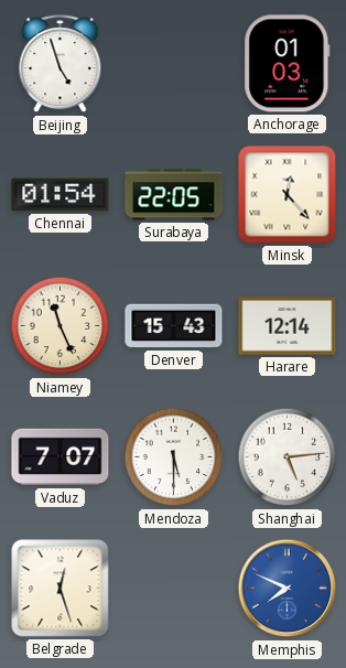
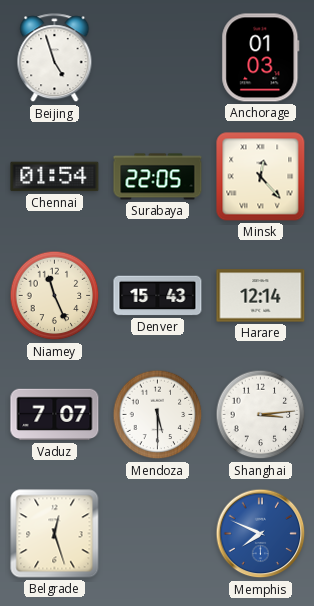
Shanghai: 5:14 -> 3:14 (261, 415)
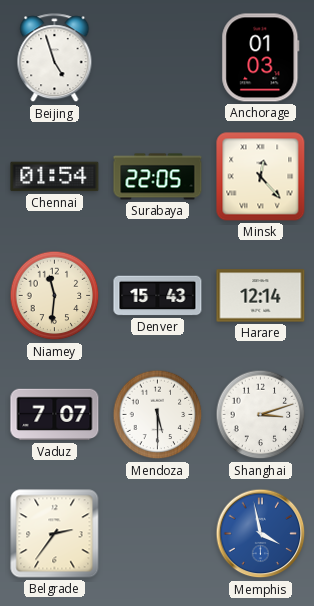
Niamey: 11:26 -> 11:31 (55, 296)
Shanghai: 3:14 -> 3:12 (261, 415)
Belgrade: 12:27 -> 2:36 (55, 534)
Memphis: 7:49 -> 3:58 (261, 534)
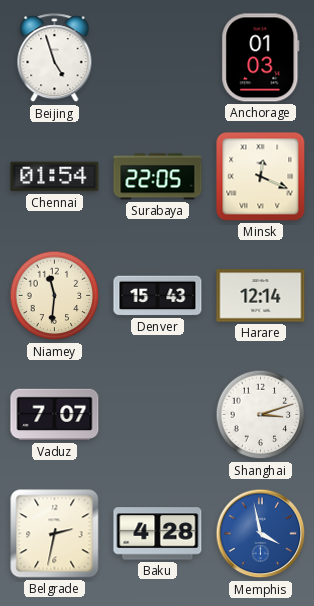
Minsk: 12:23 -> 12:19 (261, 177)
Mendoza: 5:30 -> none (158, 415)
Belgrade: 2:36 -> 2:32 (55, 534)
Baku: none -> 4:28 (158, 534)
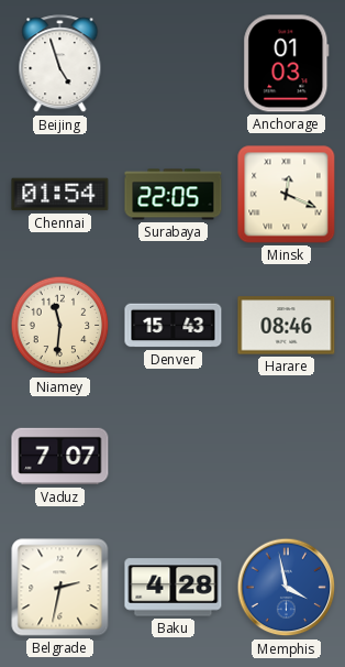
Harare: 12:14 -> 08:46 (287, 326)
Shanghai: 3:12 -> none (261, 415)
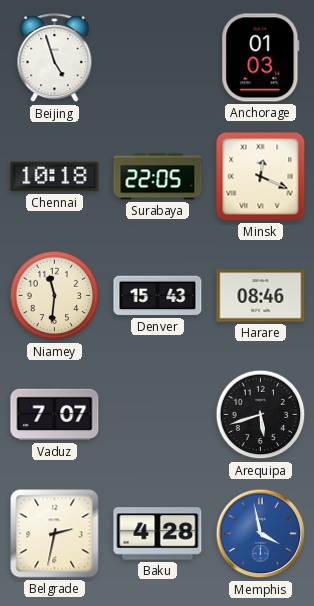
Chennai: 01:54 -> 10:18 (55, 177)
Arequipa: none -> 5:42 (261, 415)
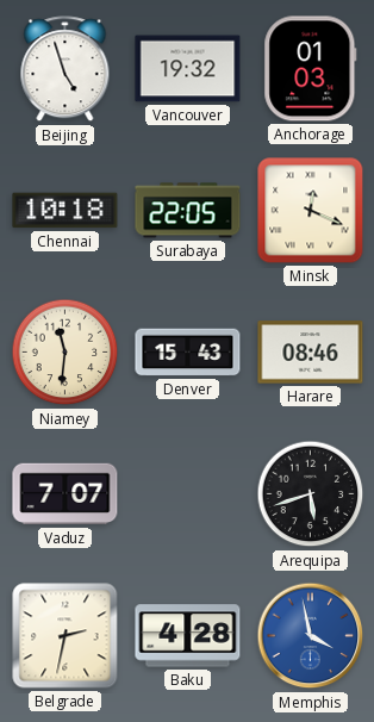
Vancouver: none -> 19:32 (188, 69)
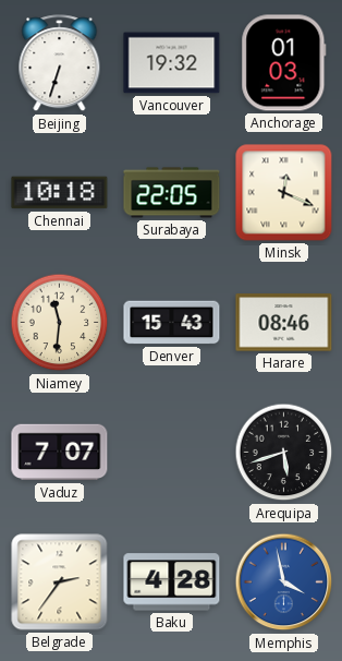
Beijing: 4:57 -> 6:33 (60, 63)
Belgrade: 2:32 -> 2:36 (60, 582)
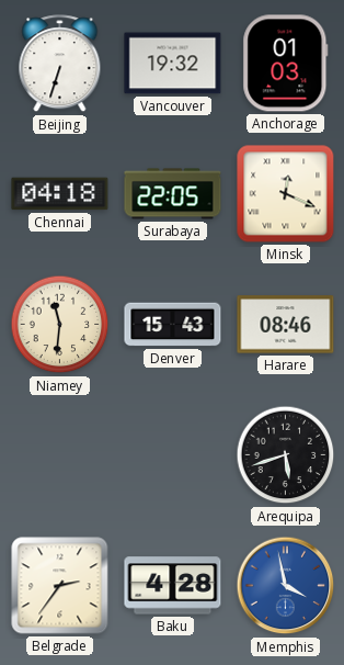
Chennai: 10:18 -> 04:18 (60, 194)
Vaduz: 7:07 -> none (60, 453)
